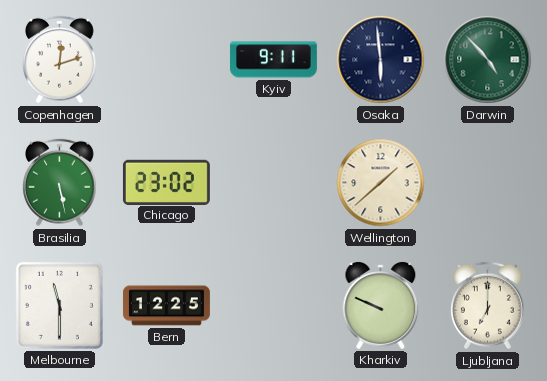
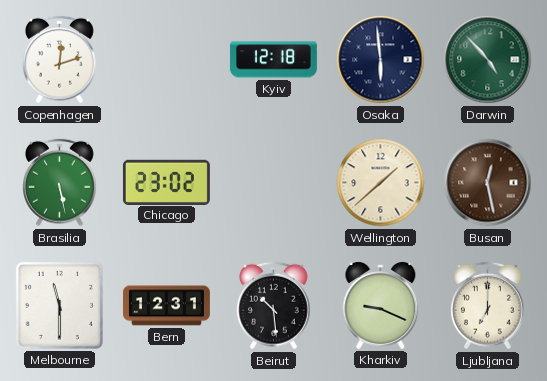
Kyiv: 9:11 -> 12:18 (273, 60)
Busan: none -> 12:28 (488, 183)
Bern: 12:25 -> 12:31 (166, 306)
Beirut: none -> 10:29 (274, 306)
Kharkiv: 9:49 -> 9:19 (381, 306)
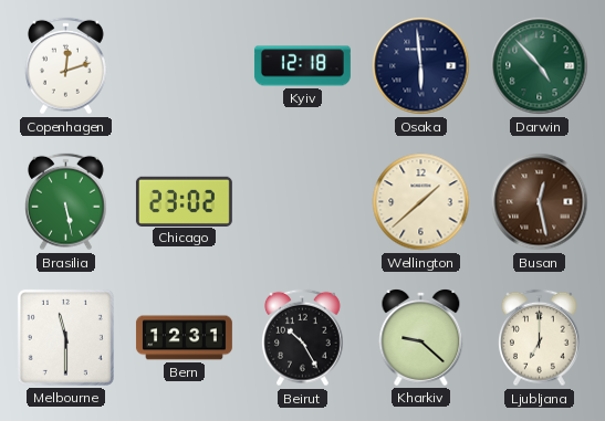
Beirut: 10:29 -> 10:25 (303, 338)
Kharkiv: 9:19 -> 9:22 (421, 338)
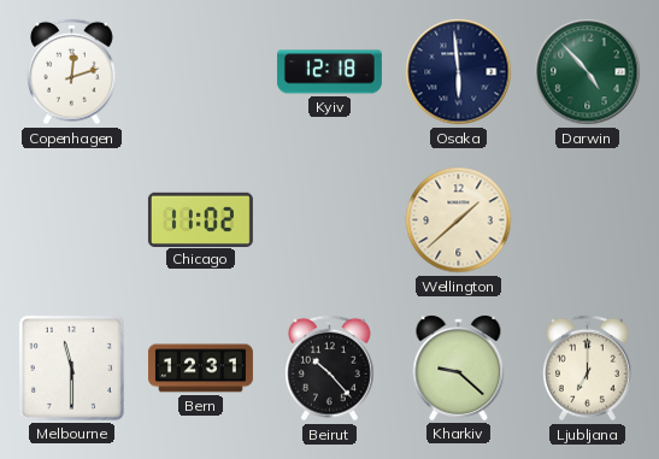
Brasilia: 5:28 -> none (66, 202)
Chicago: 23:02 -> 11:02 (200, 219)
Busan: 12:28 -> none (540, 202)
Beirut: 10:25 -> 10:23 (330, 369)
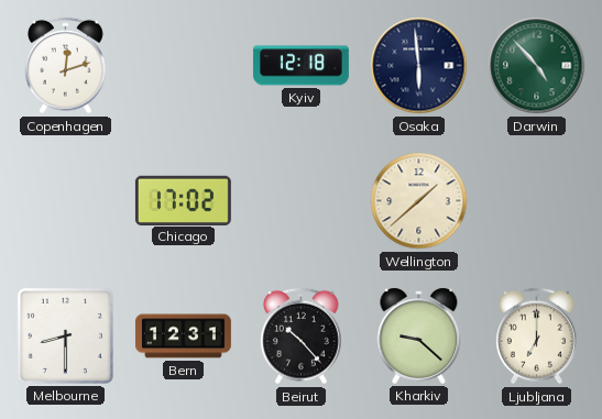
Chicago: 11:02 -> 17:02 (183, 200)
Melbourne: 11:30 -> 8:30 (65, 335)
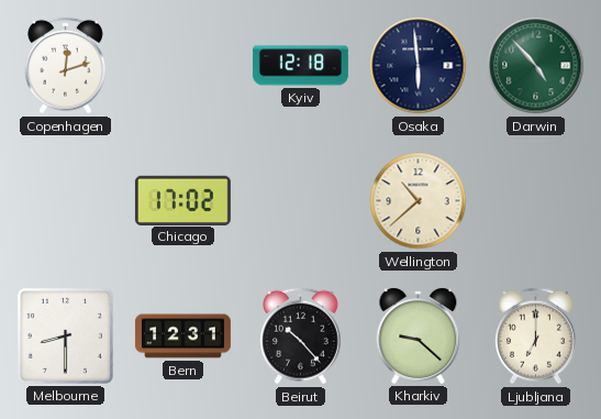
Wellington: 1:38 -> 10:38 (419, 201)
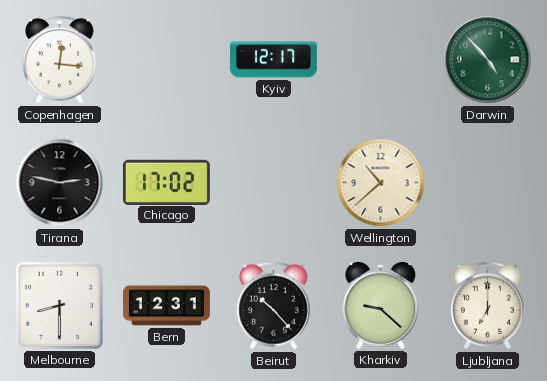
Copenhagen: 12:12 -> 12:16 (60, 60)
Kyiv: 12:18 -> 12:17 (273, 60)
Osaka: 5:59 -> none (419, 66)
Tirana: none -> 2:47 (60, 183)
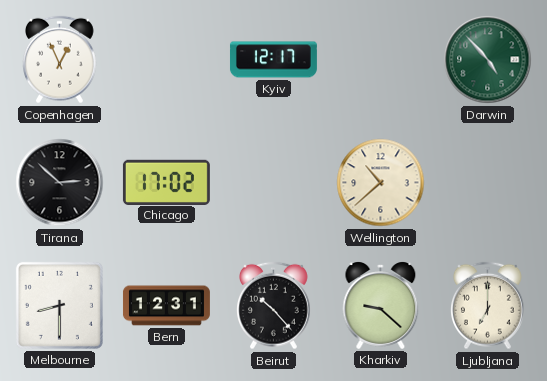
Copenhagen: 12:16 -> 12:56 (60, 60)
Tirana: 2:47 -> 2:52 (60, 183)
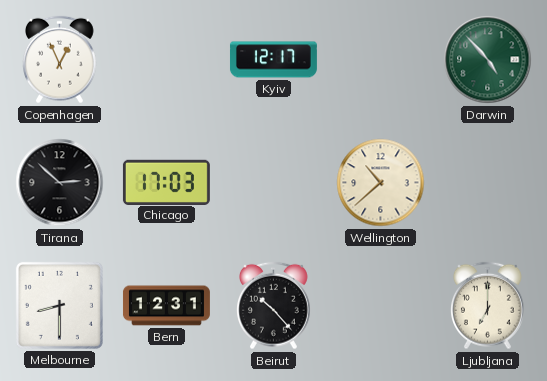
Chicago: 17:02 -> 17:03 (166, 182)
Kharkiv: 9:22 -> none (381, 306)
